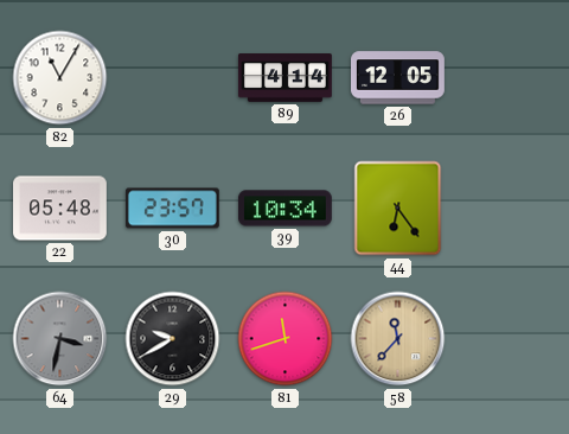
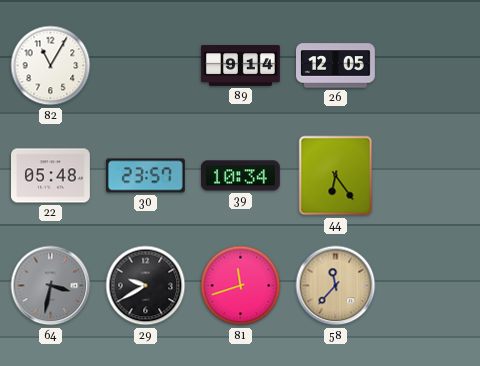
89: 4:14 -> 9:14 (241, 66)
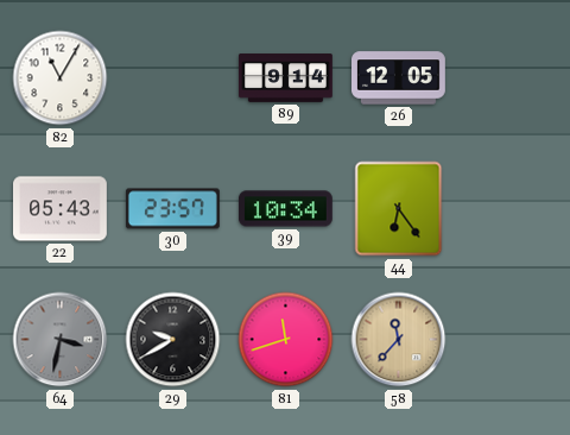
22: 05:48 -> 05:43 (61, 209)
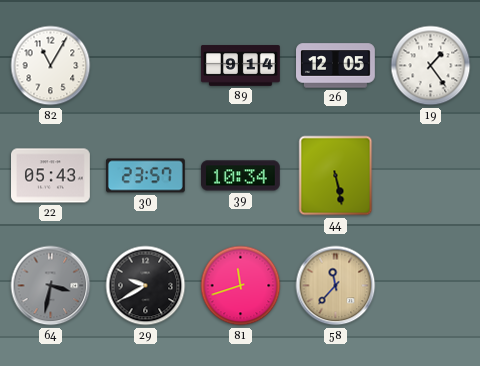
19: none -> 1:24 (431, 66)
44: 6:24 -> 5:28 (336, 176)
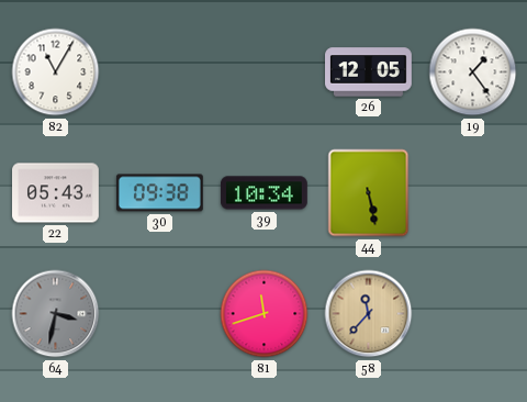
89: 9:14 -> none (241, 66)
30: 23:57 -> 09:38 (160, 193)
29: 9:40 -> none (146, 286)
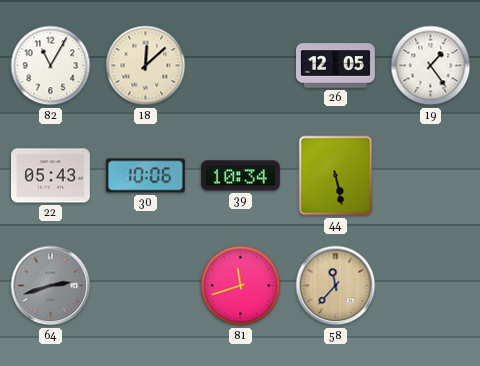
18: none -> 12:08 (146, 66)
30: 09:38 -> 10:06 (146, 176)
64: 3:32 -> 2:42 (51, 286)
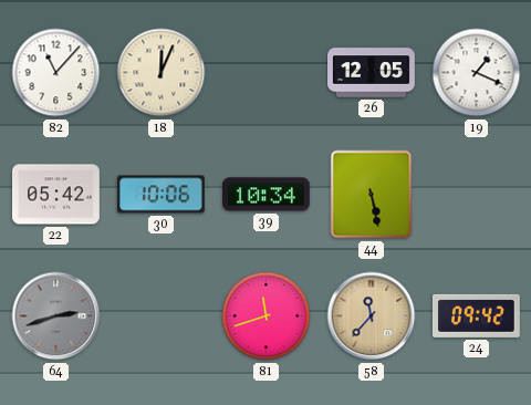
82: 11:05 -> 11:07 (56, 73)
18: 12:08 -> 12:04 (162, 73)
19: 1:24 -> 1:19 (477, 73)
22: 05:43 -> 05:42 (56, 195)
24: none -> 09:42 (476, 315)
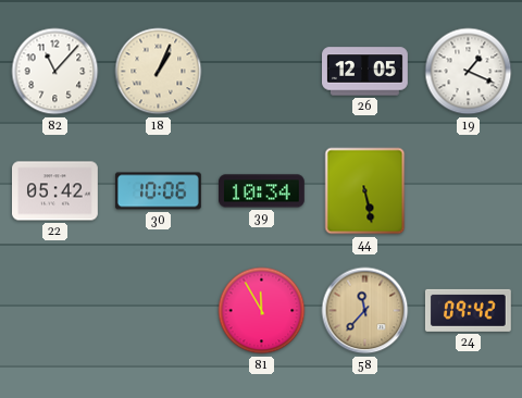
18: 12:04 -> 1:04 (159, 72)
64: 2:42 -> none (56, 316)
81: 11:42 -> 11:55 (262, 311)
